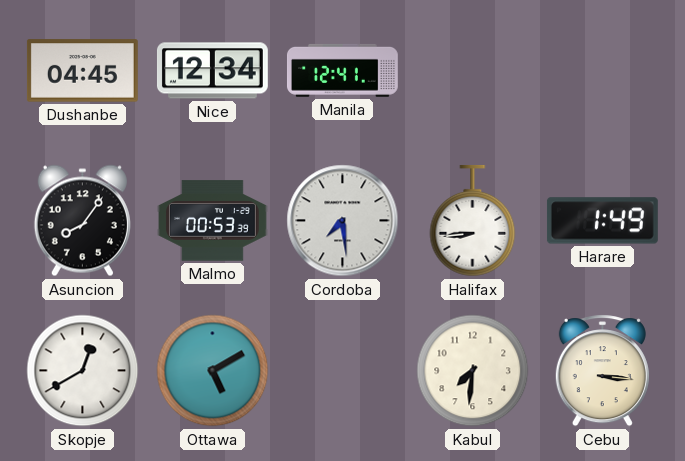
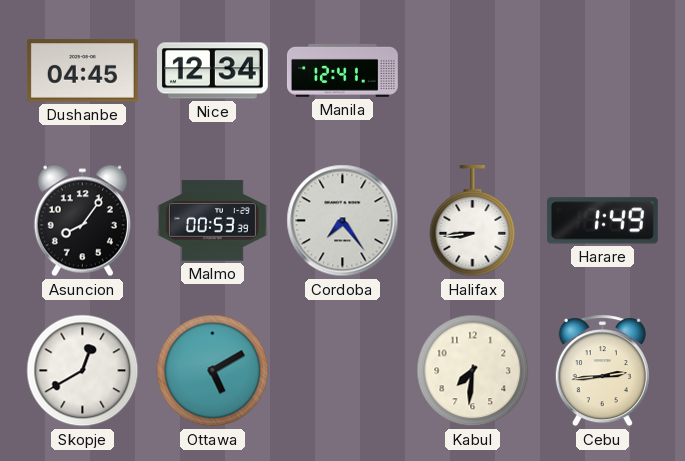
Cordoba: 7:29 -> 7:24 (343, 221)
Cebu: 3:16 -> 2:44 (602, 371)
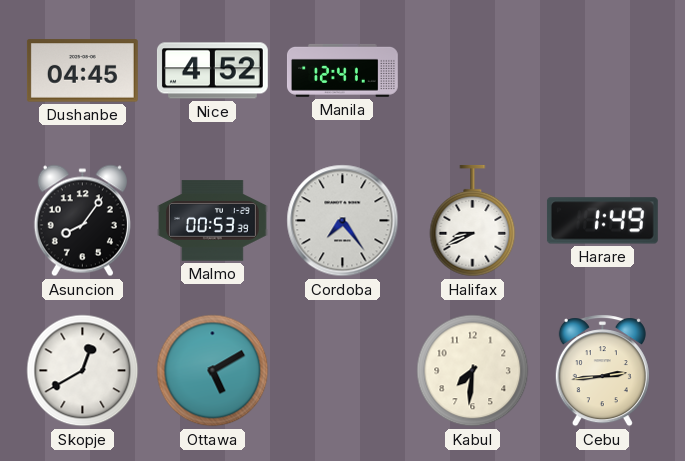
Nice: 12:34 -> 4:52 (212, 71)
Halifax: 8:44 -> 8:41 (473, 221)
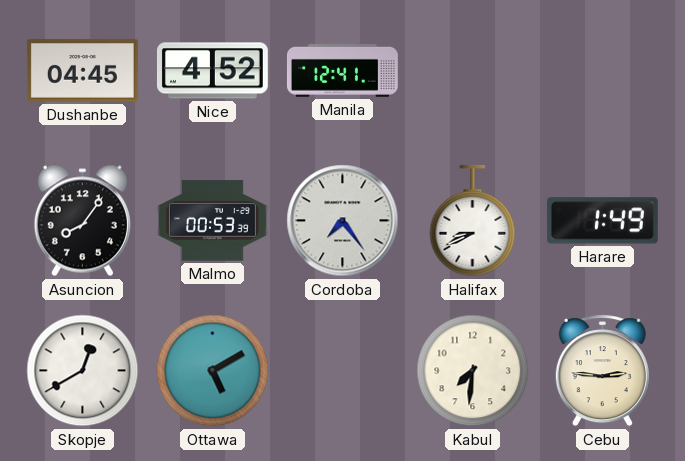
Cebu: 2:44 -> 2:46 (602, 371)
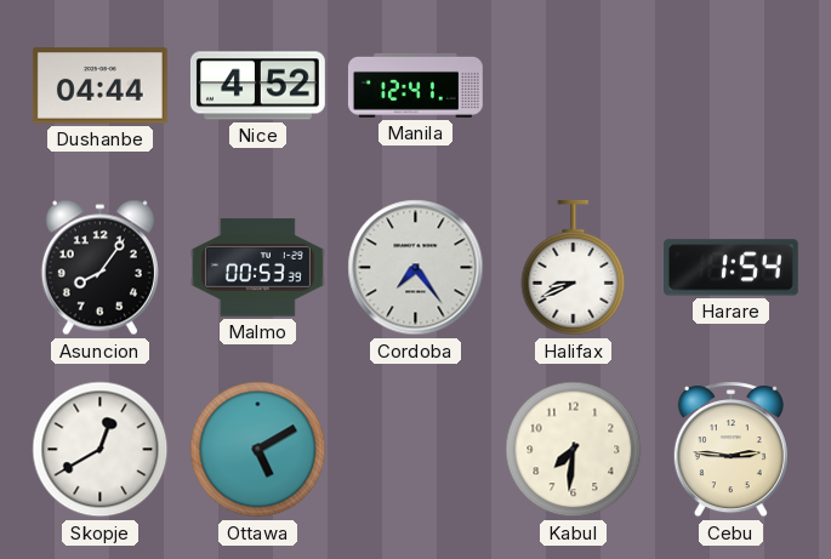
Dushanbe: 04:45 -> 04:44 (99, 86)
Harare: 1:49 -> 1:54 (730, 268)
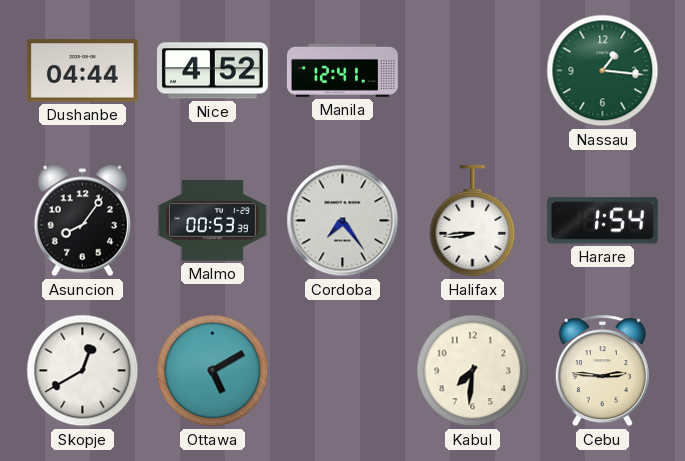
Nassau: none -> 1:16 (603, 71)
Halifax: 8:41 -> 8:44 (473, 221)
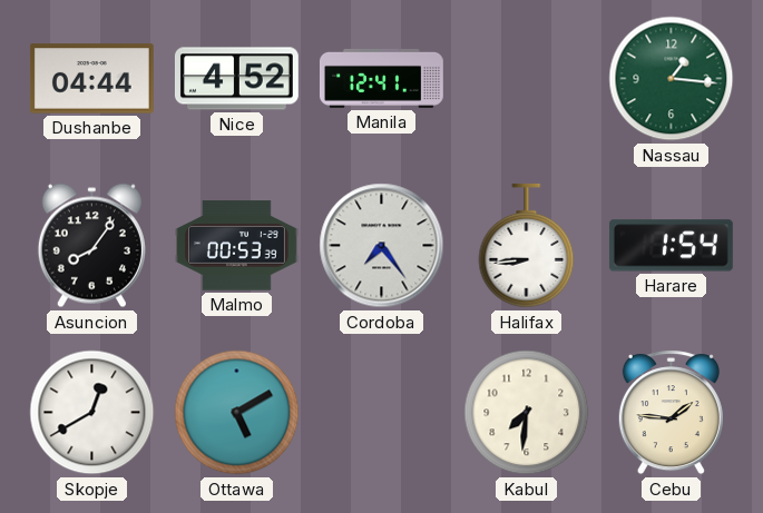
Cebu: 2:46 -> 1:46 (671, 413)
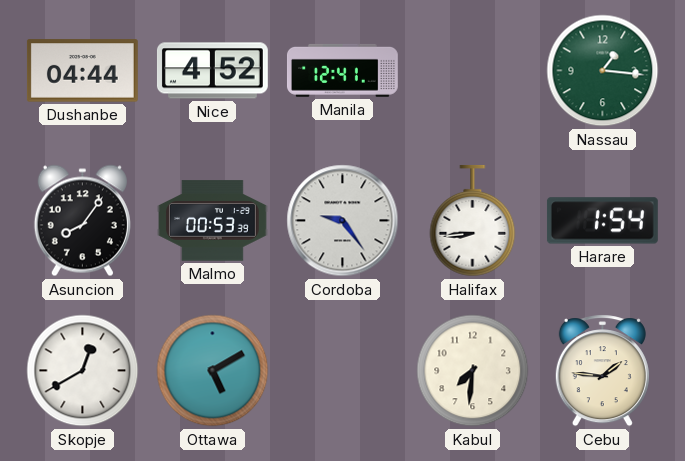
Cordoba: 7:24 -> 9:24 (343, 221)
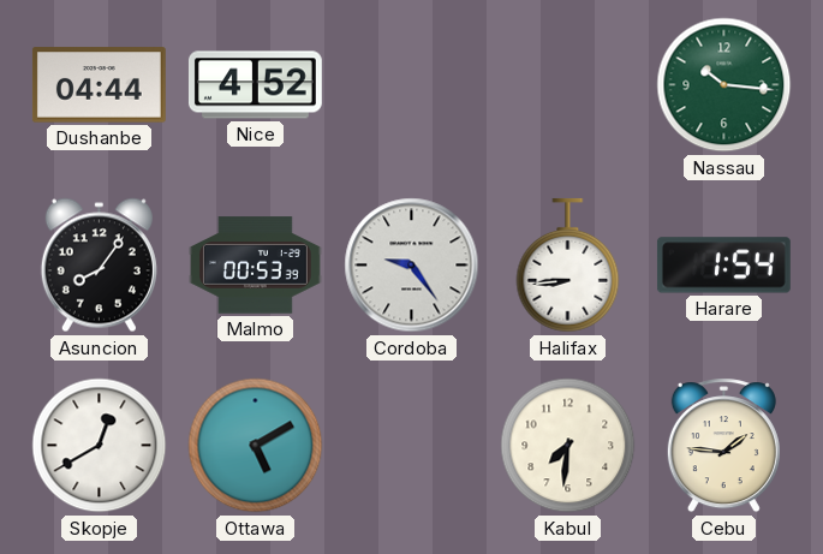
Manila: 12:41 -> none (342, 70)
Nassau: 1:16 -> 10:16 (724, 85)
